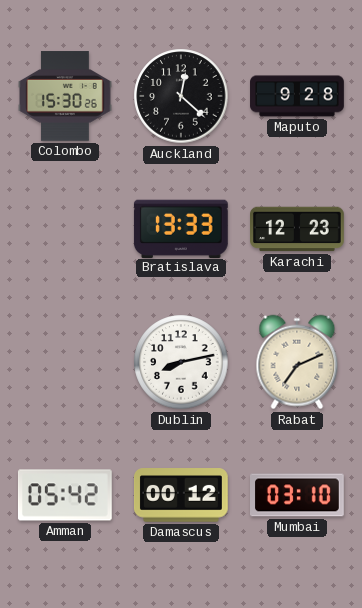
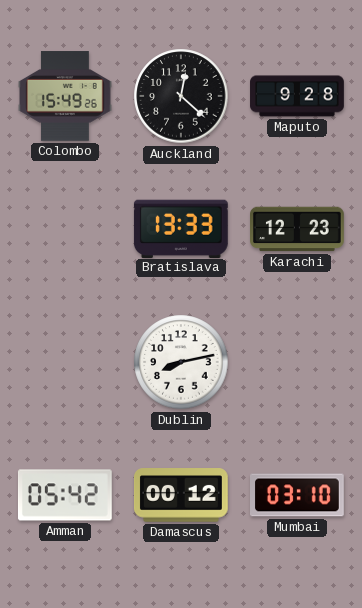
Colombo: 15:30 -> 15:49 (66, 96)
Rabat: 7:11 -> none (297, 362)
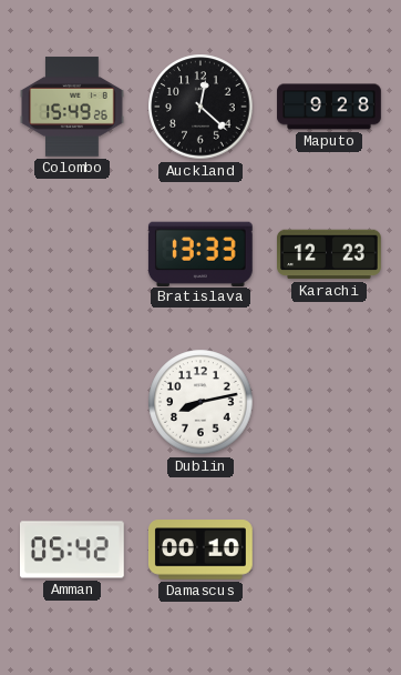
Damascus: 00:12 -> 00:10 (202, 550)
Mumbai: 03:10 -> none (298, 495)
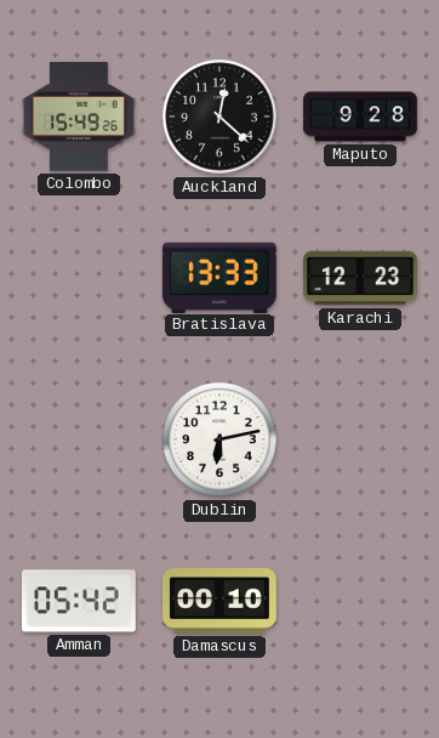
Dublin: 8:13 -> 6:13 (219, 439)
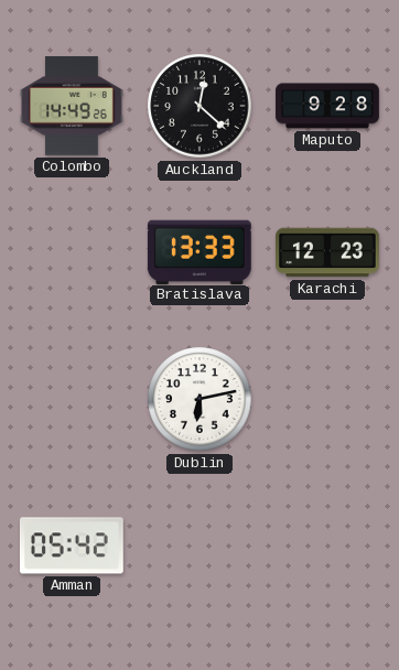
Colombo: 15:49 -> 14:49 (73, 106)
Damascus: 00:10 -> none (221, 601)
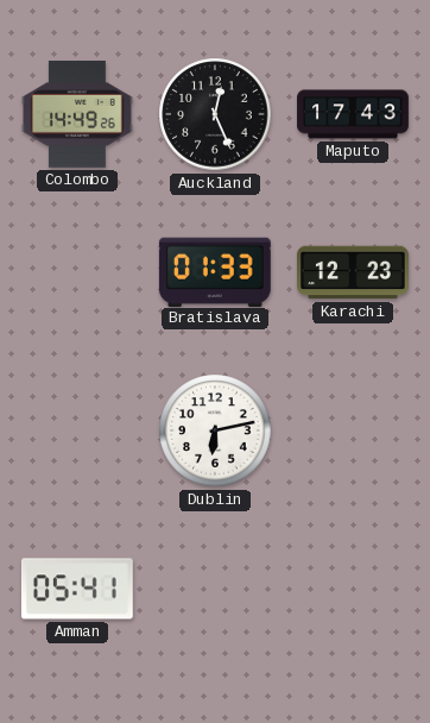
Auckland: 12:22 -> 12:26 (215, 114)
Maputo: 9:28 -> 17:43 (353, 114)
Bratislava: 13:33 -> 01:33 (215, 271)
Amman: 05:42 -> 05:41 (77, 589)
